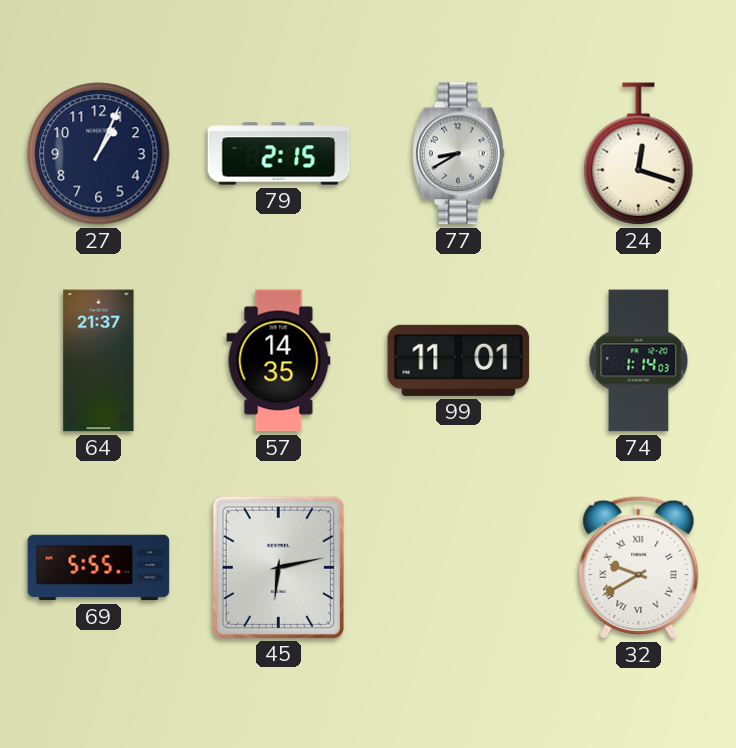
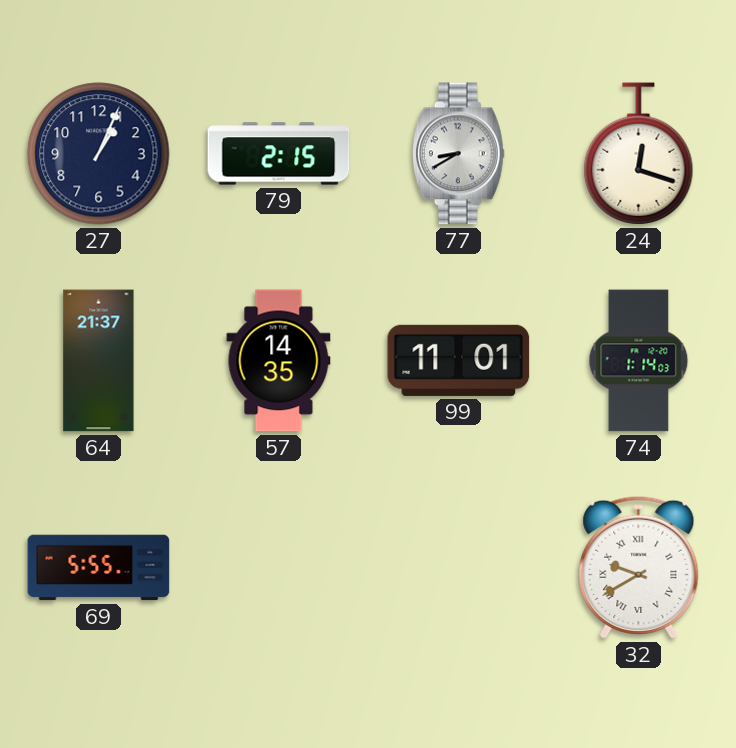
45: 6:13 -> none (278, 567)
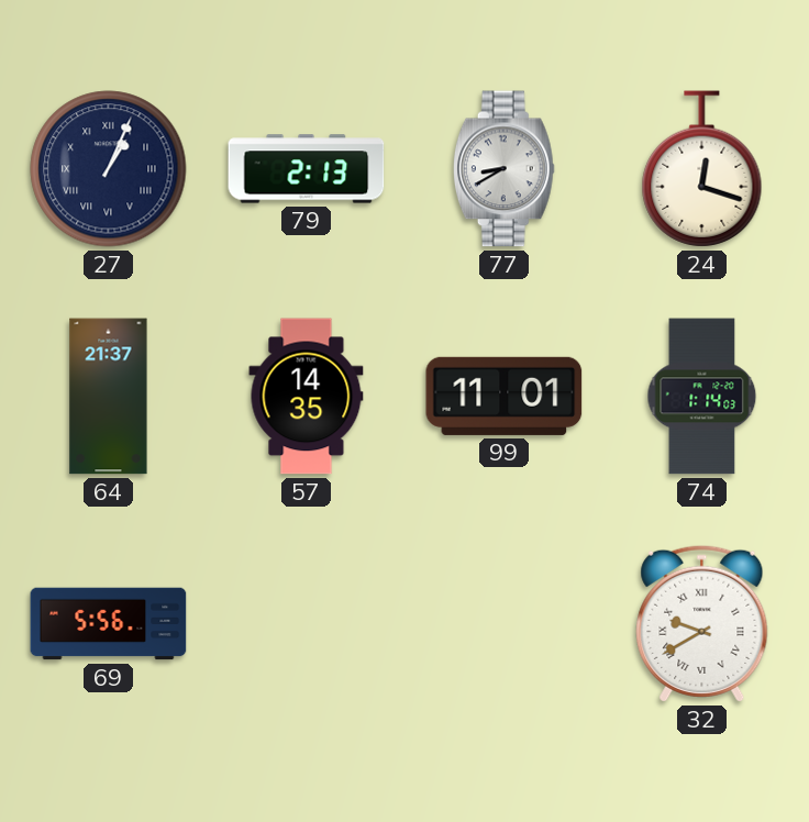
27 numerals: Arabic -> Roman (109, 169)
79: 2:15 -> 2:13 (307, 169)
69: 5:55 -> 5:56 (109, 624)
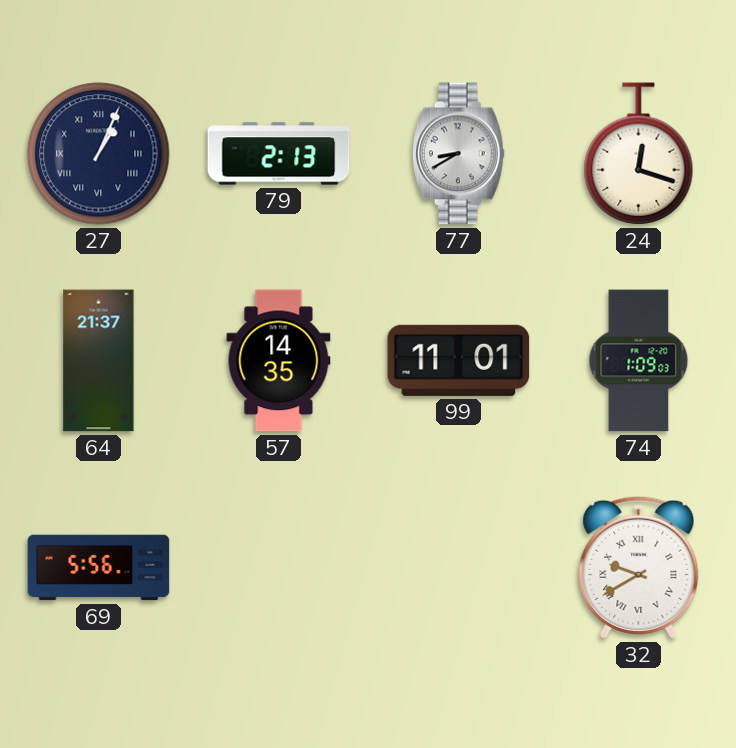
74: 1:14 -> 1:09 (639, 361)
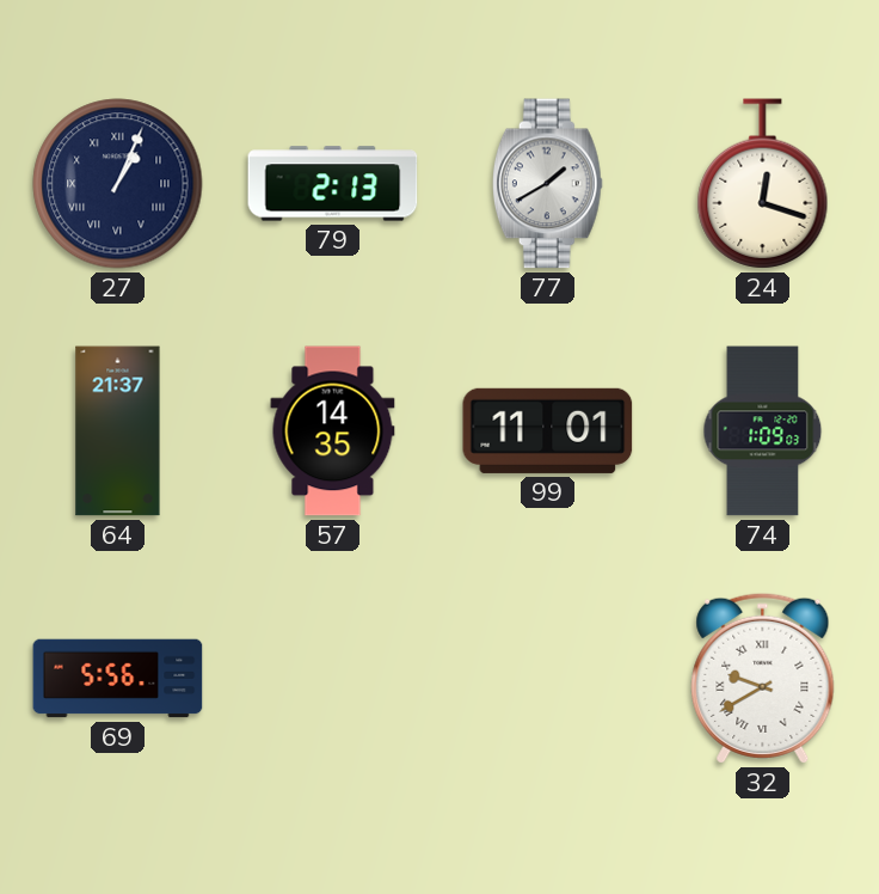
77: 8:40 -> 1:40 (547, 184)
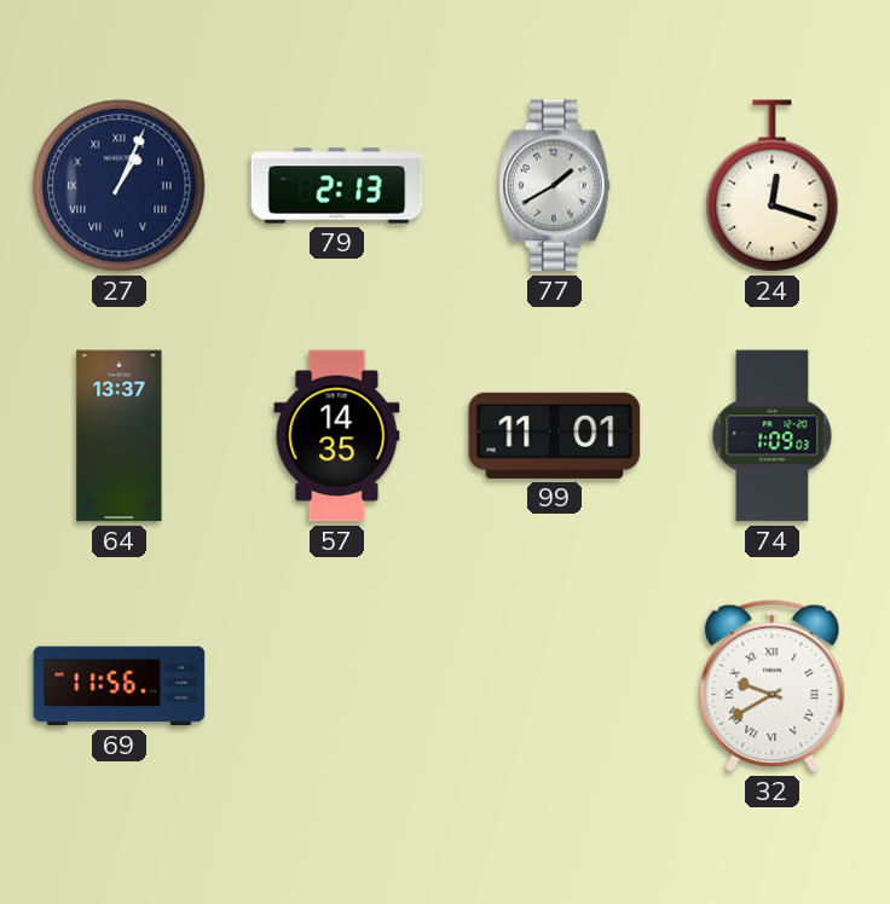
64: 21:37 -> 13:37 (120, 436)
69: 5:56 -> 11:56 (120, 686)
